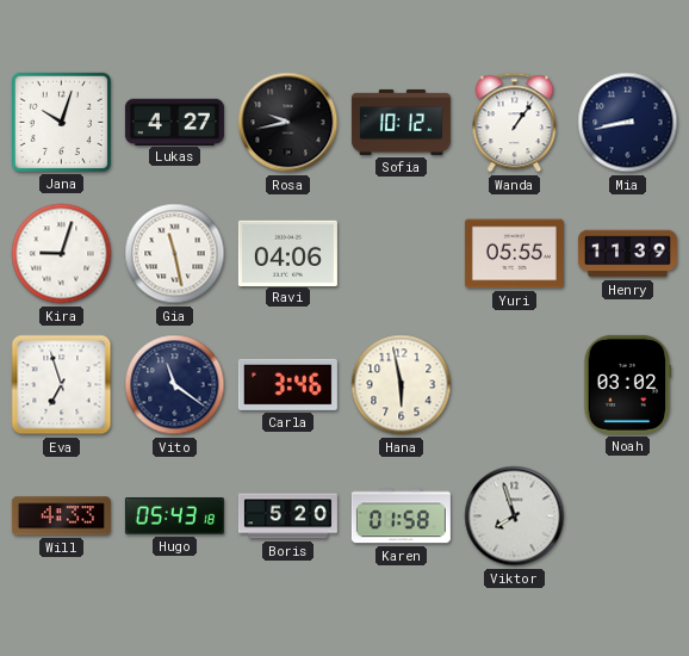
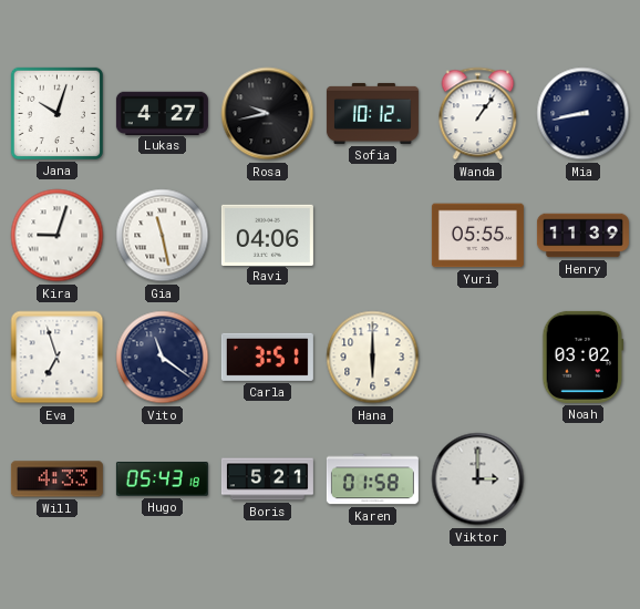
Carla: 3:46 -> 3:51 (267, 357)
Hana: 5:58 -> 6:00 (373, 358)
Boris: 5:20 -> 5:21 (267, 479)
Viktor: 7:57 -> 3:00 (478, 479)
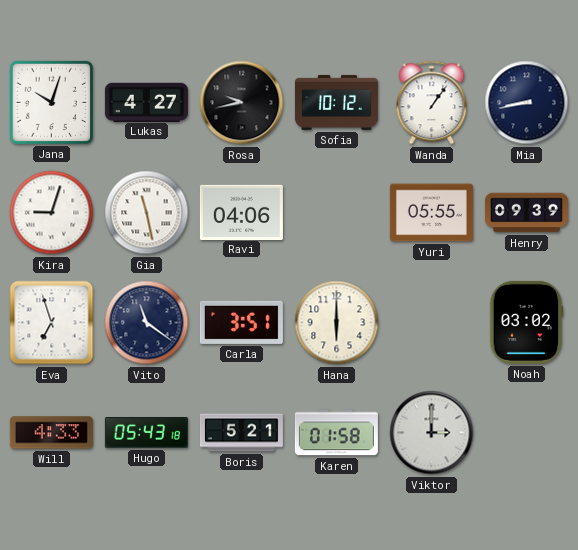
Henry: 11:39 -> 09:39 (526, 213)
